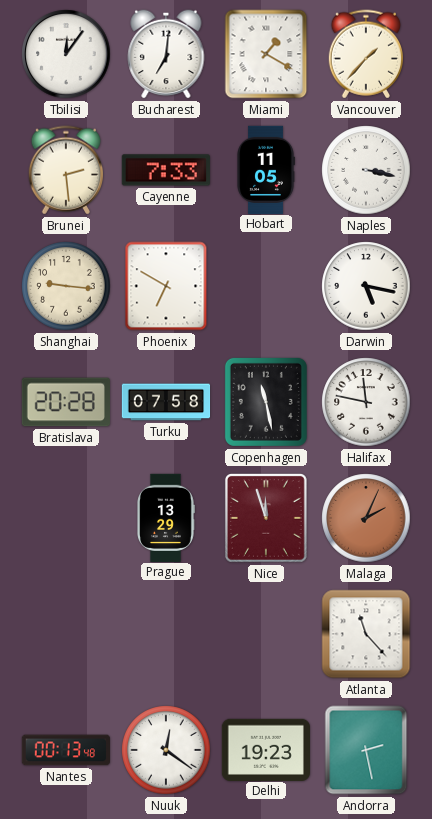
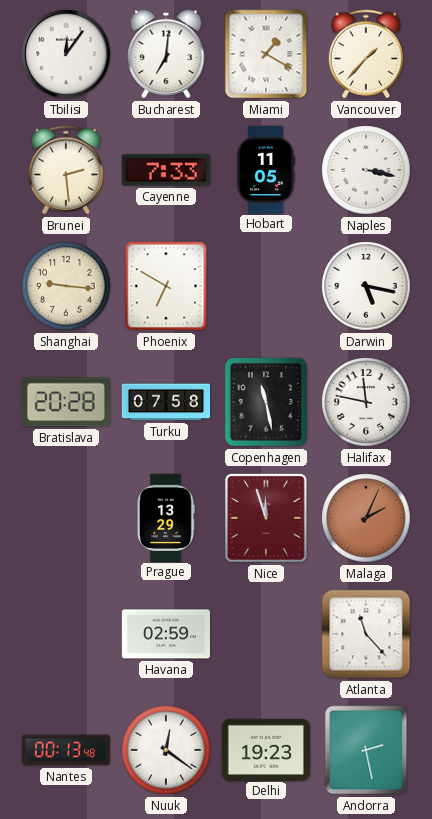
Havana: none -> 02:59 (165, 634)
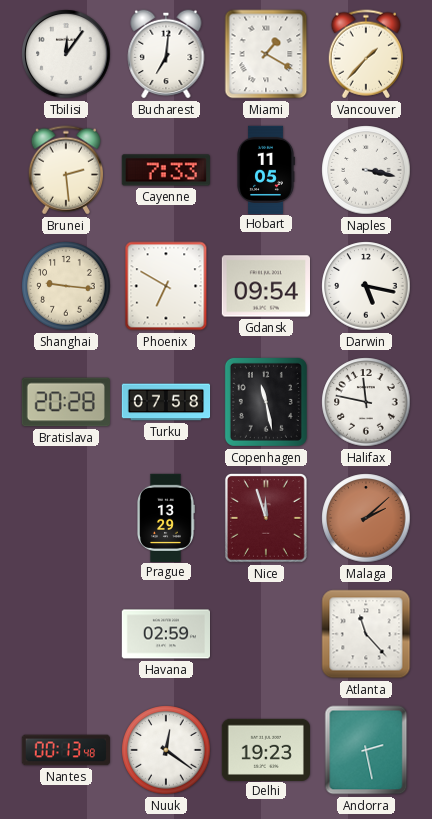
Gdansk: none -> 09:54 (265, 286)
Malaga: 2:04 -> 2:08 (366, 518)
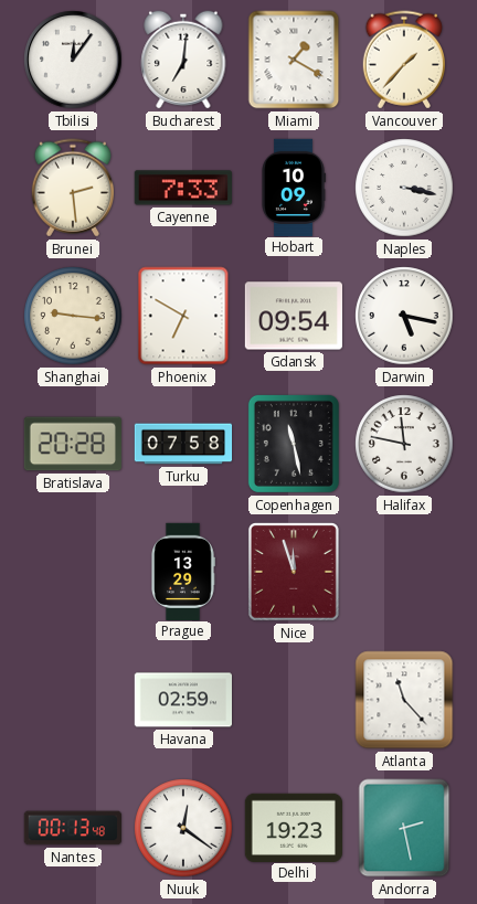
Hobart: 11:05 -> 10:09 (294, 187)
Malaga: 2:08 -> none (366, 518)
